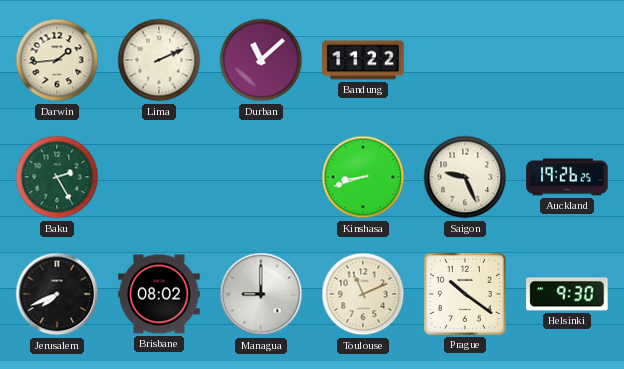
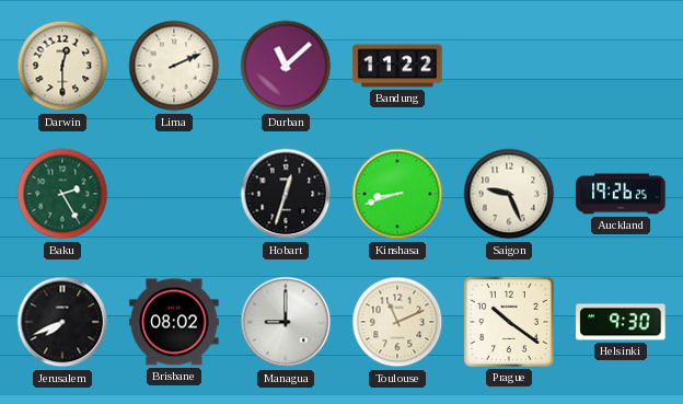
Darwin: 1:44 -> 12:30 (62, 66)
Hobart: none -> 12:33 (286, 194)
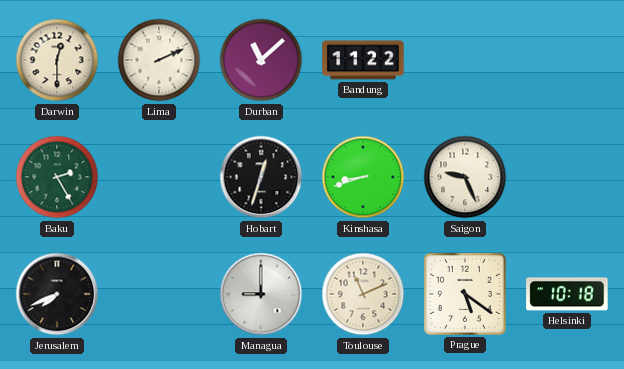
Auckland: 19:26 -> none (621, 194)
Brisbane: 08:02 -> none (174, 322)
Prague: 10:21 -> 5:21 (465, 294)
Helsinki: 9:30 -> 10:18 (567, 294)
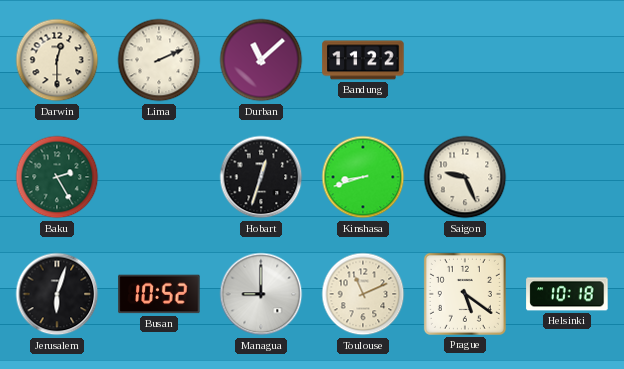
Jerusalem: 7:41 -> 6:03 (57, 294)
Busan: none -> 10:52 (159, 294)
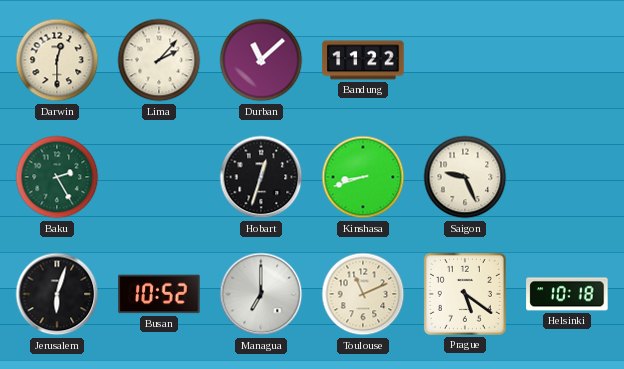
Lima: 2:11 -> 2:07 (159, 60)
Managua: 9:00 -> 7:00 (261, 294)
